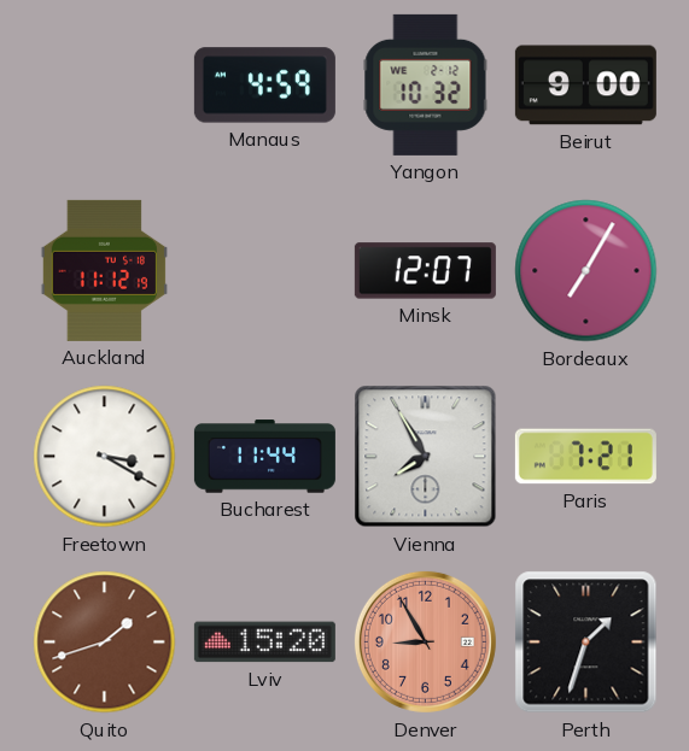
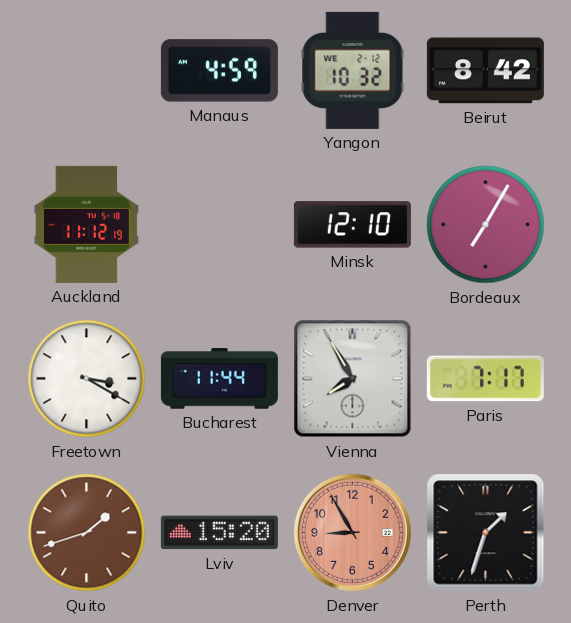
Beirut: 9:00 -> 8:42 (485, 71)
Minsk: 12:07 -> 12:10 (352, 225)
Paris: 7:21 -> 7:17 (485, 379)
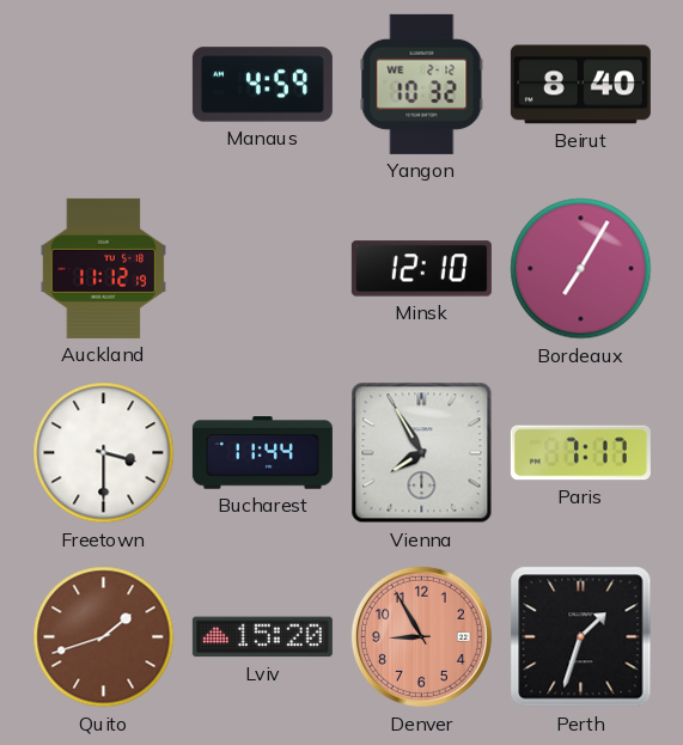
Beirut: 8:42 -> 8:40 (580, 85)
Freetown: 3:20 -> 3:30 (104, 453)
